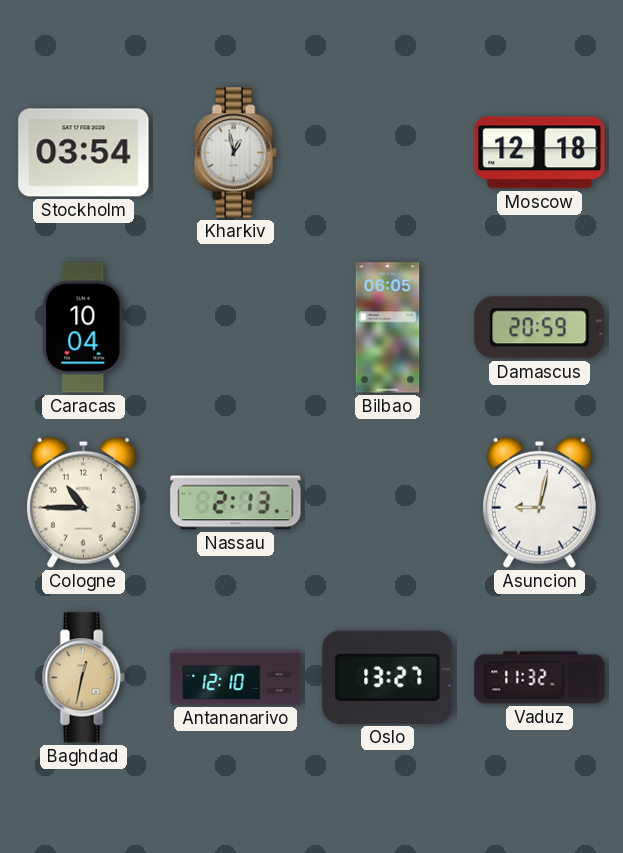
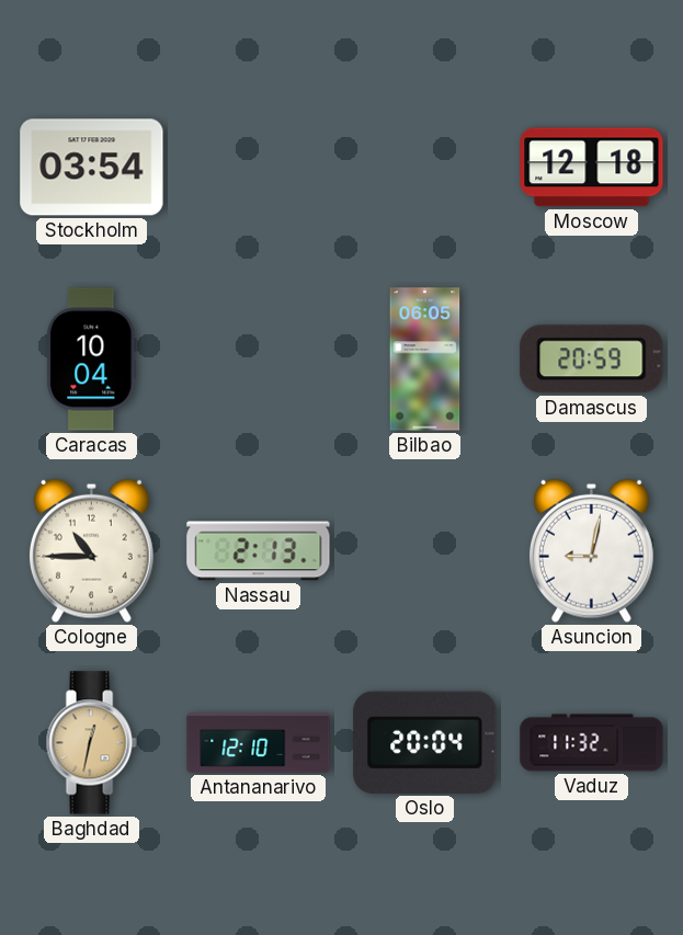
Kharkiv: 12:58 -> none (235, 153)
Oslo: 13:27 -> 20:04 (425, 742)
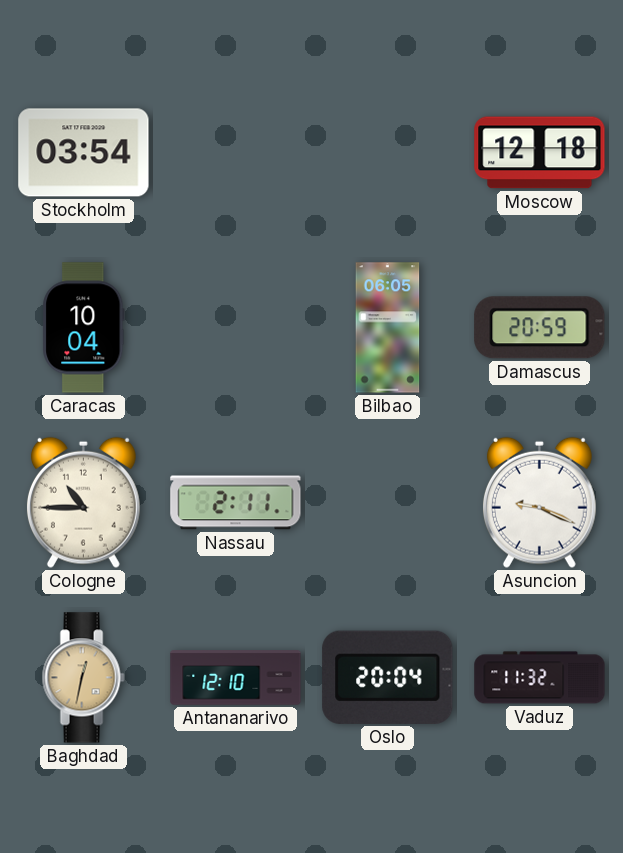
Nassau: 2:13 -> 2:11 (236, 503)
Asuncion: 9:02 -> 9:19 (539, 502)
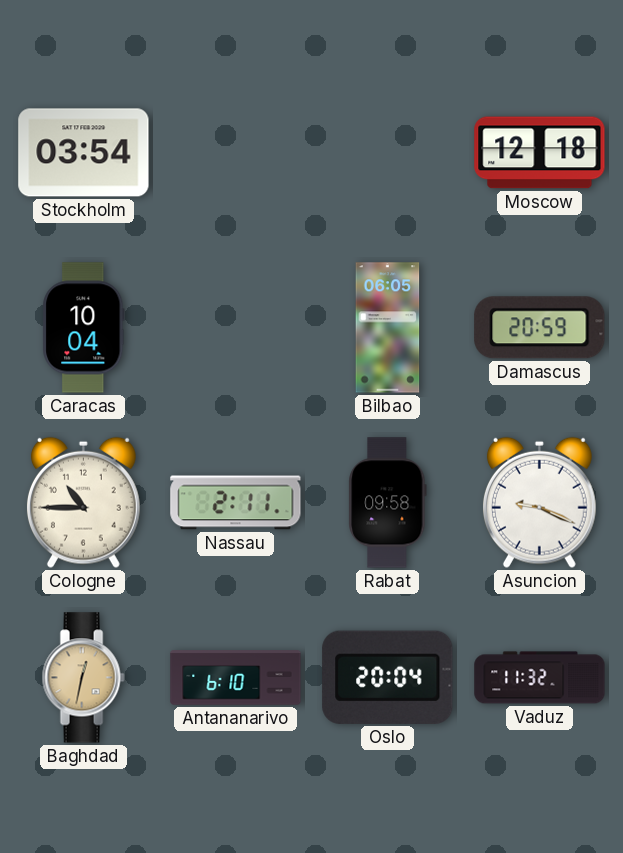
Rabat: none -> 09:58 (388, 503)
Antananarivo: 12:10 -> 6:10 (236, 678)
